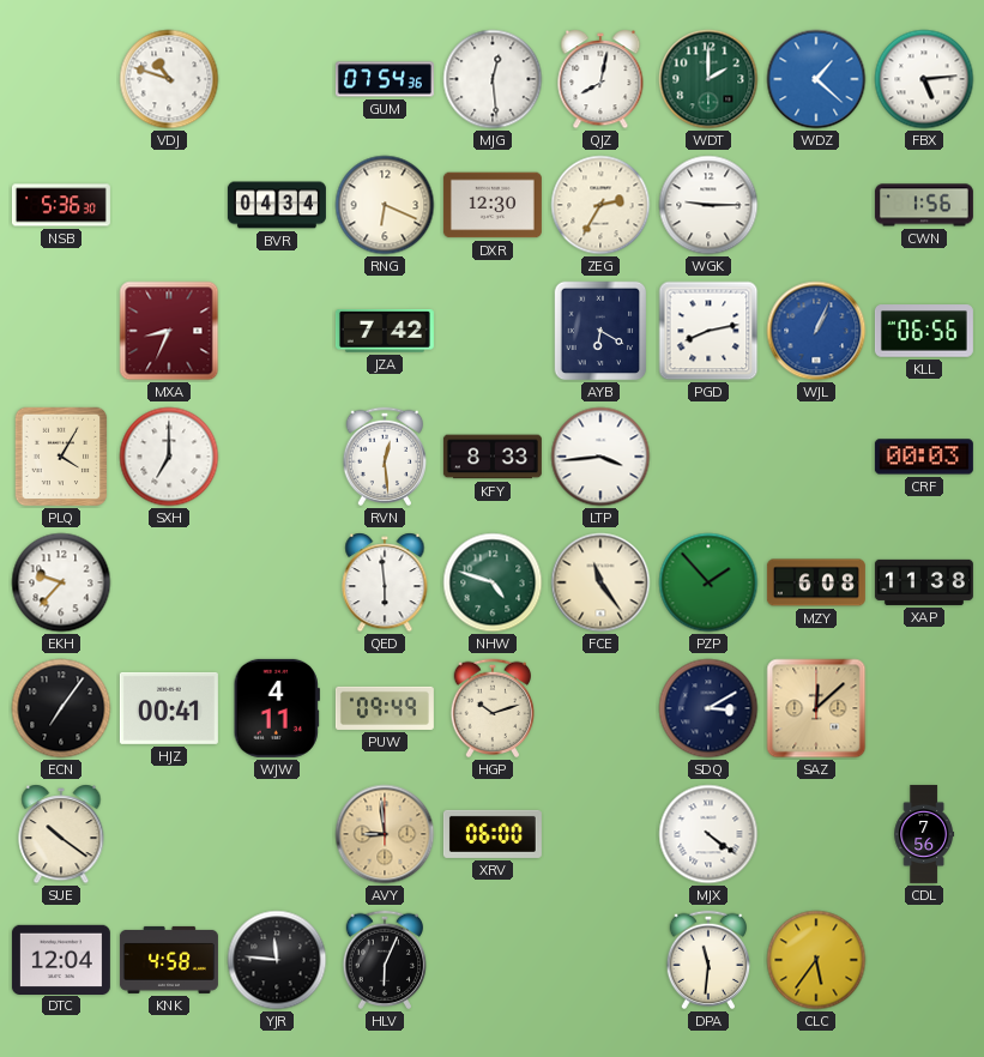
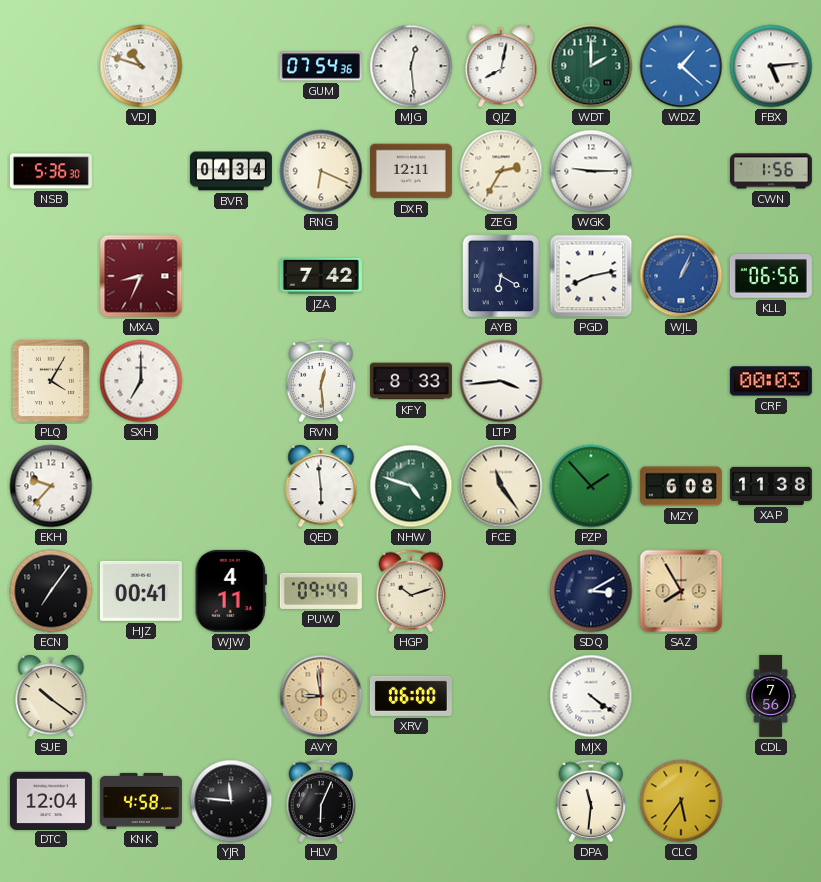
DXR: 12:30 -> 12:11 (411, 171)
SAZ: 12:08 -> 7:55 (681, 591)
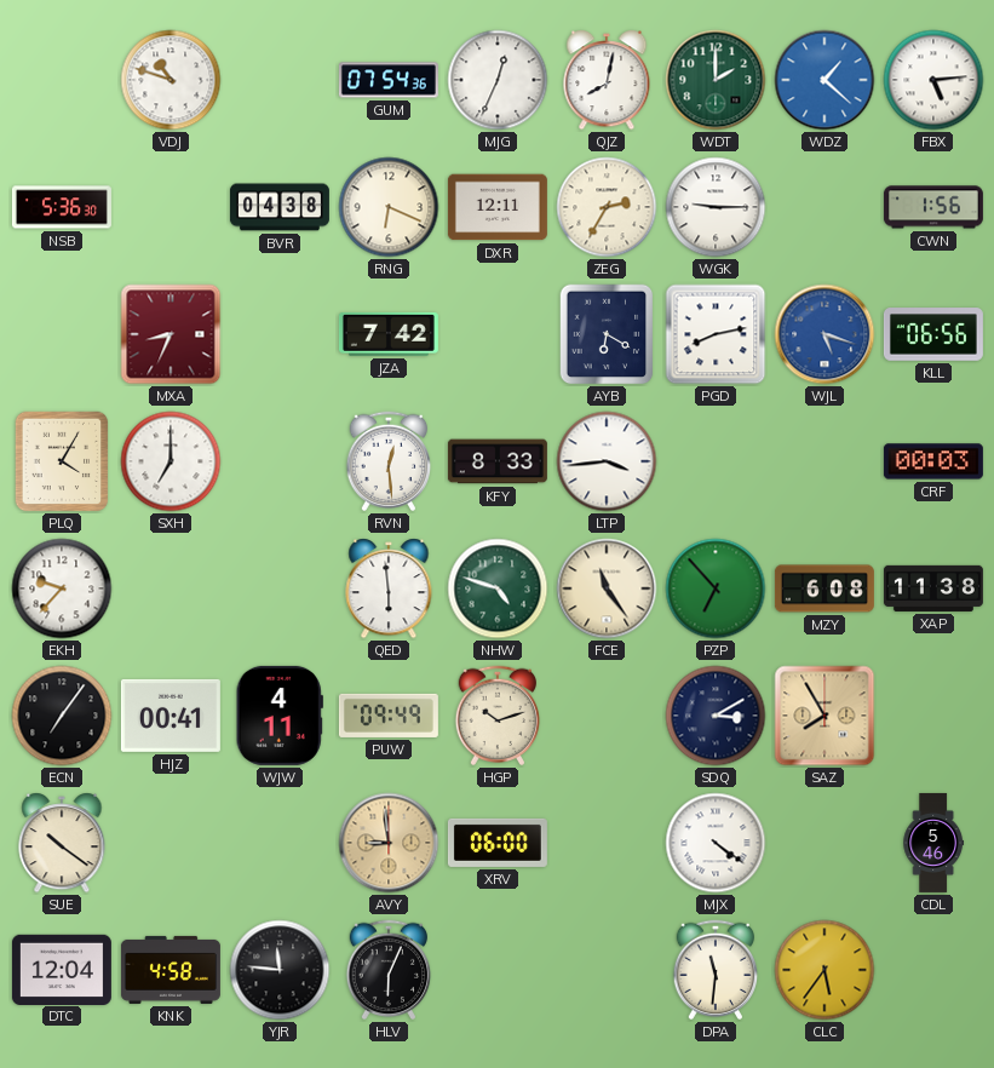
MJG: 12:29 -> 12:34 (498, 80)
BVR: 04:34 -> 04:38 (280, 207)
WJL: 1:04 -> 5:18 (824, 334)
PZP: 1:53 -> 6:53 (716, 588)
CDL: 7:56 -> 5:46 (933, 843)
